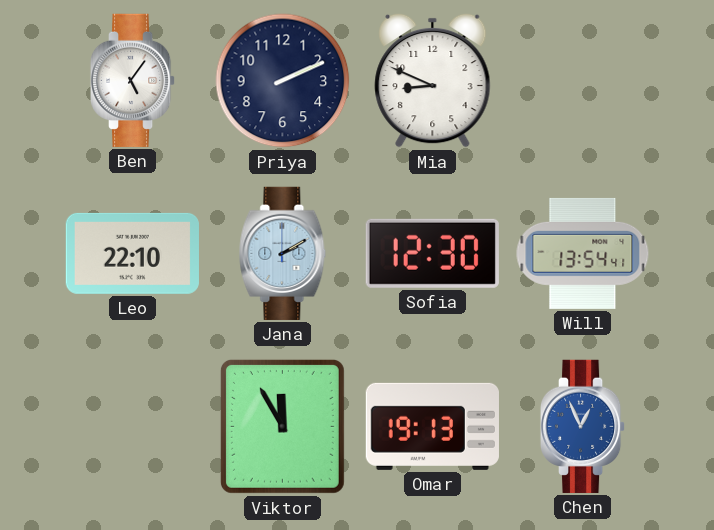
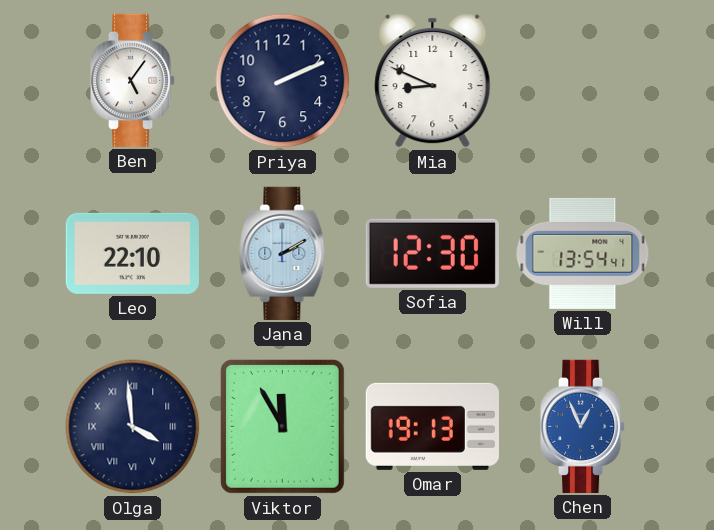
Olga: none -> 3:59 (133, 427)
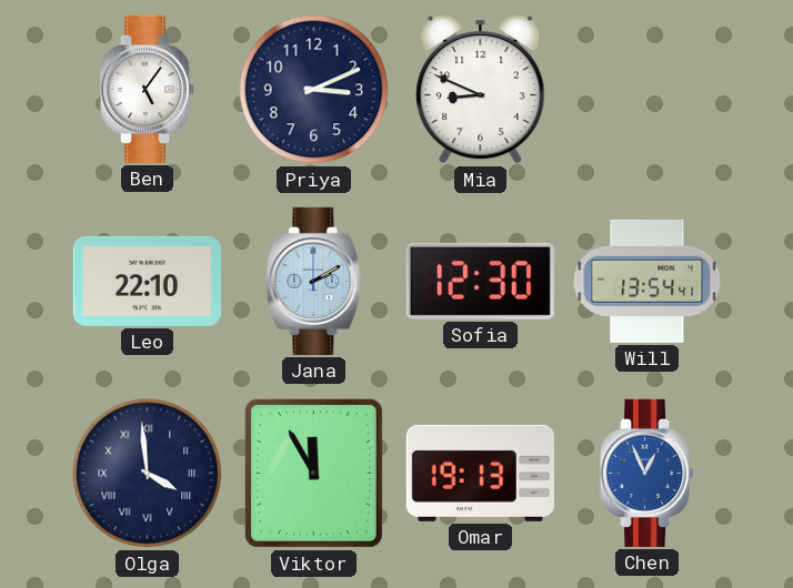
Priya: 2:11 -> 3:11 (314, 90)
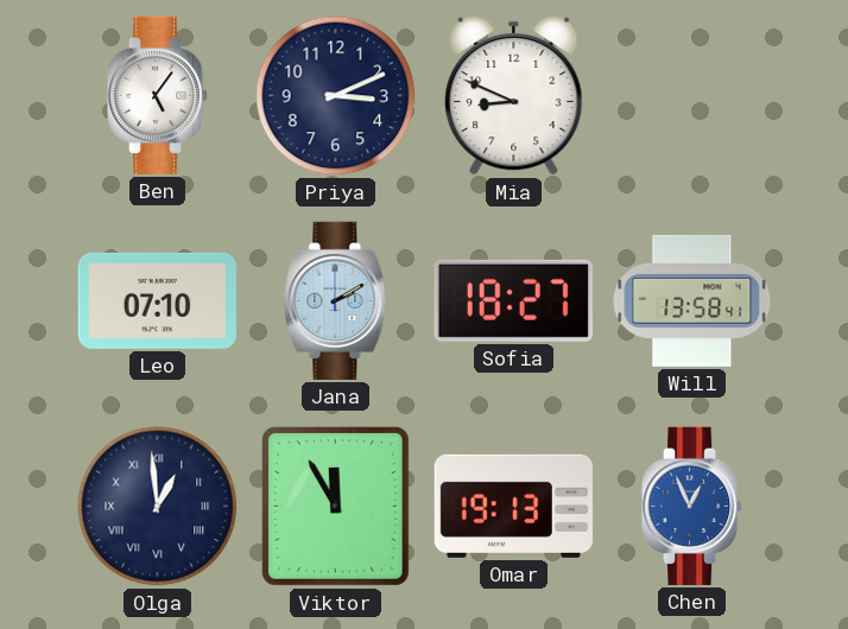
Leo: 22:10 -> 07:10 (157, 300)
Sofia: 12:30 -> 18:27 (513, 300)
Will: 13:54 -> 13:58 (692, 300)
Olga: 3:59 -> 12:59 (158, 507)
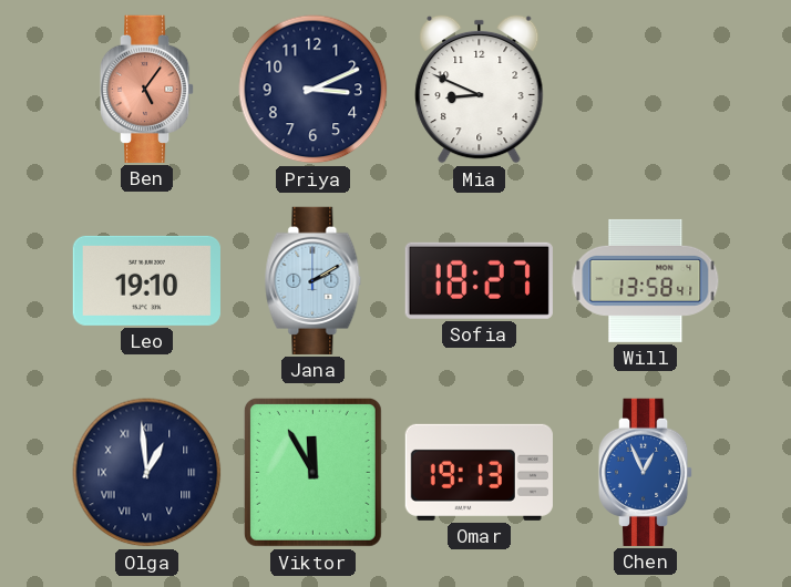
Ben dial: white -> salmon (147, 89)
Leo: 07:10 -> 19:10 (146, 280)
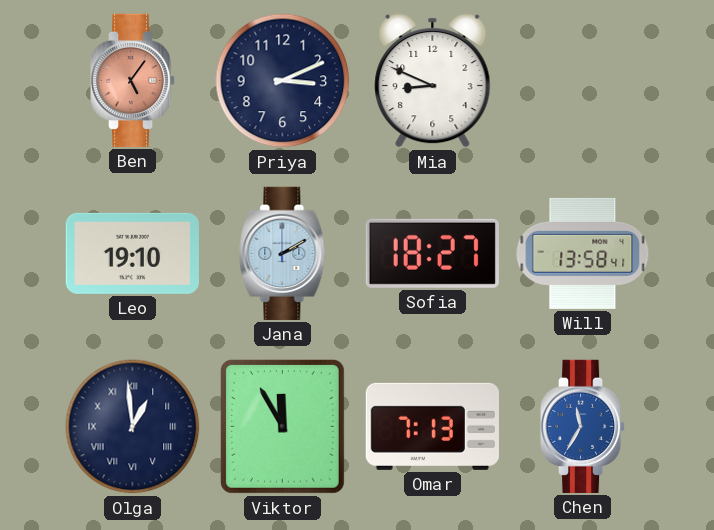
Omar: 19:13 -> 7:13 (432, 426)
Chen: 12:56 -> 11:35 (583, 426)
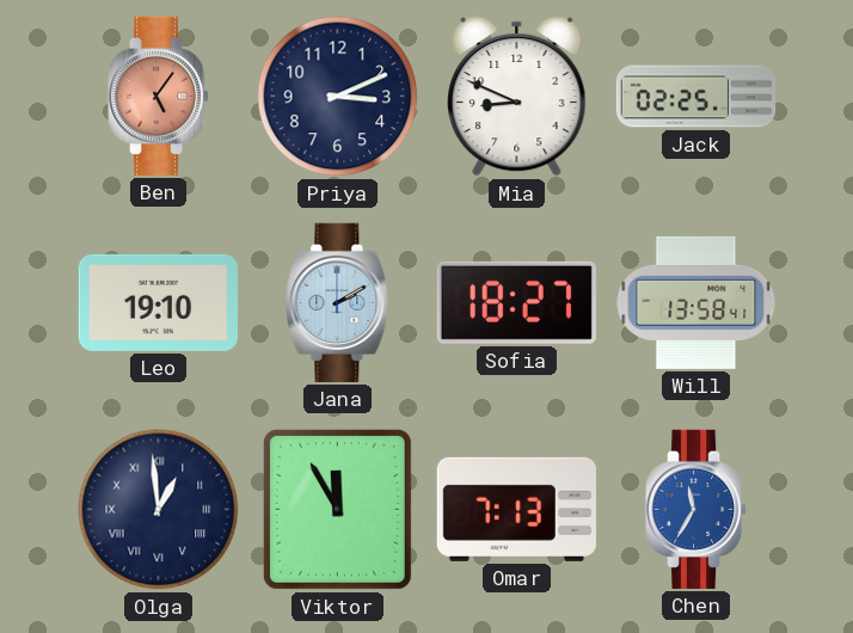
Jack: none -> 02:25 (696, 97)
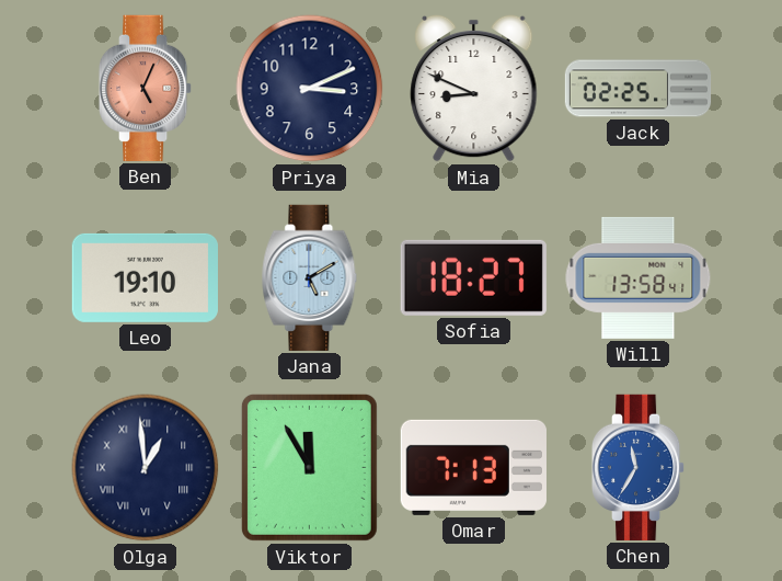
Ben: 5:06 -> 5:04 (146, 88)
Jana: 2:10 -> 5:10 (310, 277)
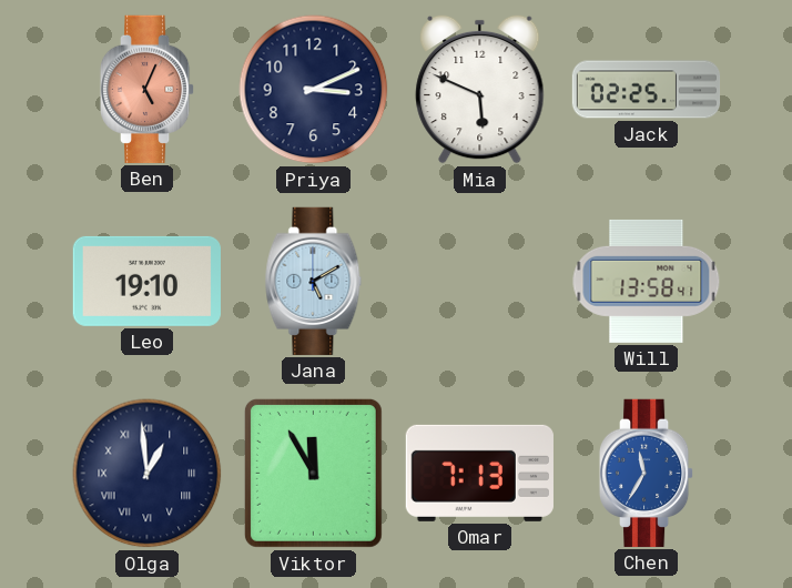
Mia: 8:49 -> 5:49 (480, 89)
Sofia: 18:27 -> none (473, 277)
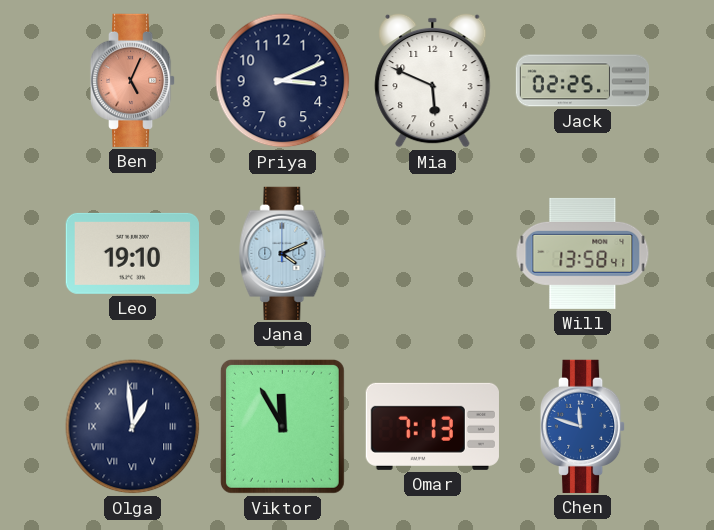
Jana: 5:10 -> 4:11 (283, 253)
Chen: 11:35 -> 11:48 (583, 426)
